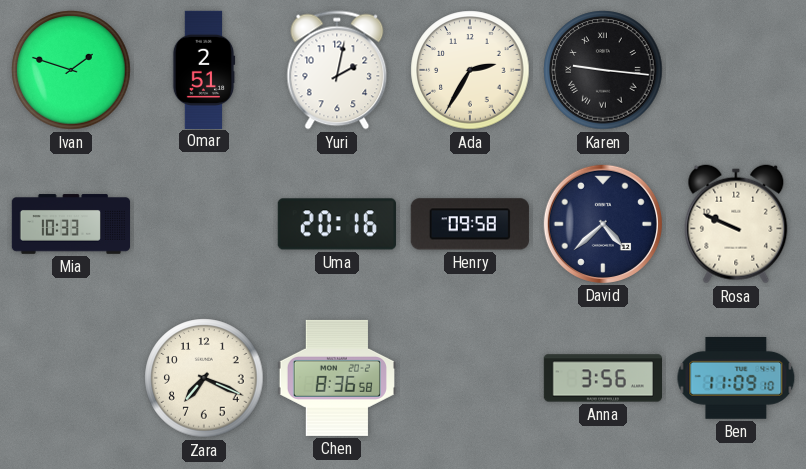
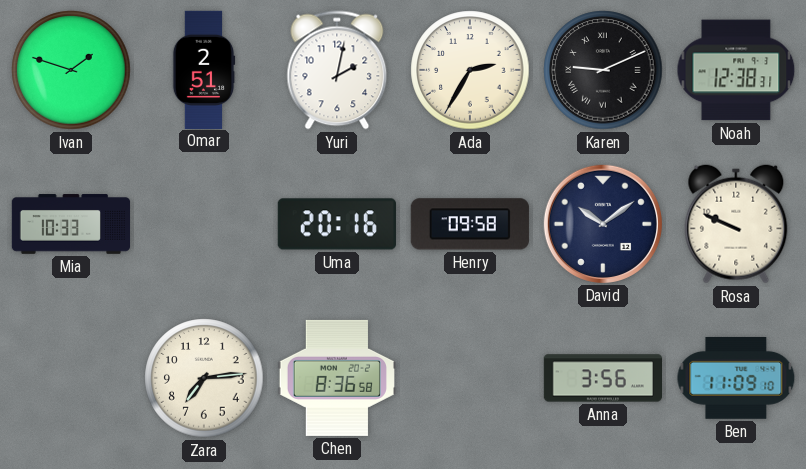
Karen: 9:16 -> 9:11 (603, 70)
Noah: none -> 12:38 (736, 70)
David: 4:38 -> 10:09 (603, 224)
Zara: 7:19 -> 7:14 (204, 378)
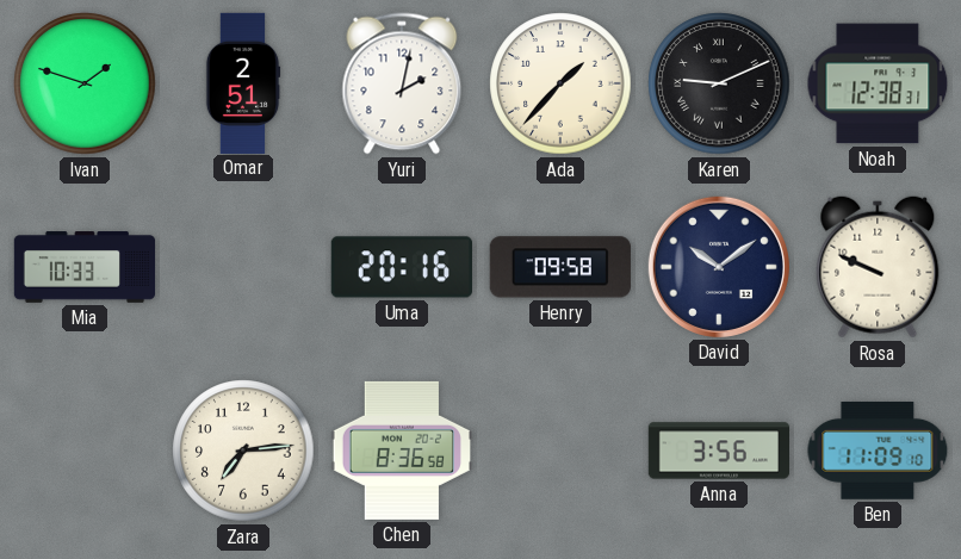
Ada: 2:35 -> 1:37 (560, 83)
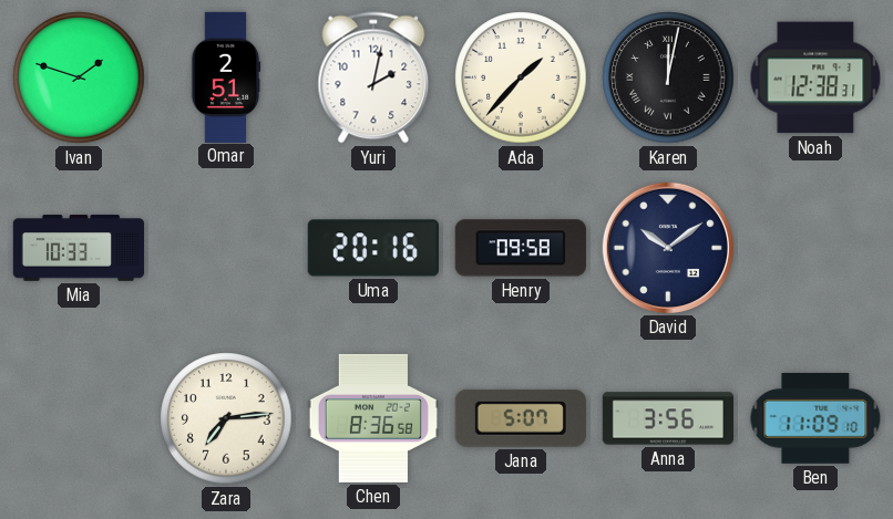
Karen: 9:11 -> 12:02 (668, 77)
Rosa: 9:49 -> none (878, 267)
Jana: none -> 5:07 (521, 418)
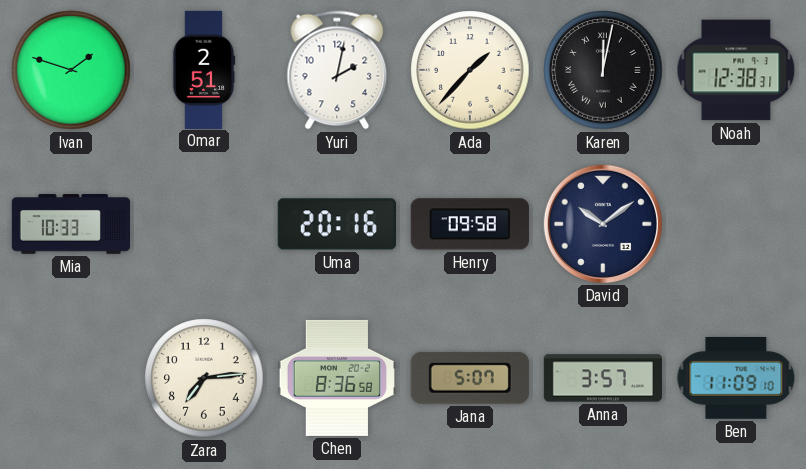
Anna: 3:56 -> 3:57 (603, 378)
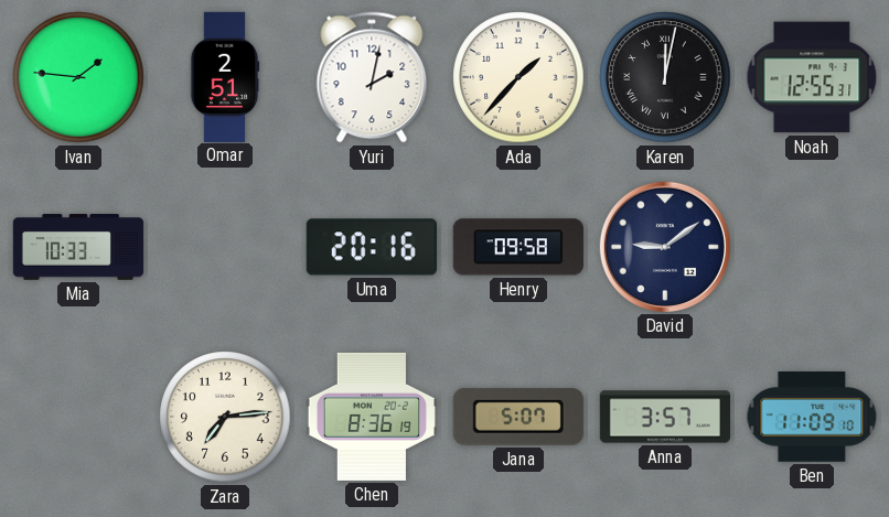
Ivan: 1:48 -> 1:46 (78, 77)
Noah: 12:38 -> 12:55 (812, 77)
David: 10:09 -> 9:09 (665, 247)
Chen: 8:36:58 -> 8:36:19 (371, 417)
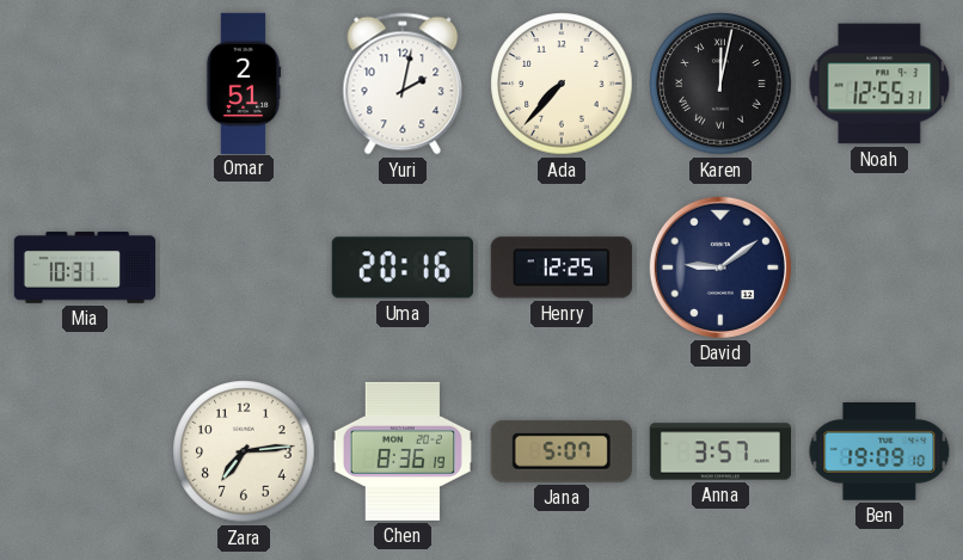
Ivan: 1:46 -> none (78, 77)
Ada: 1:37 -> 7:37 (562, 84)
Mia: 10:33 -> 10:31 (85, 267)
Henry: 09:58 -> 12:25 (562, 267)
Ben: 11:09 -> 19:09 (879, 451)
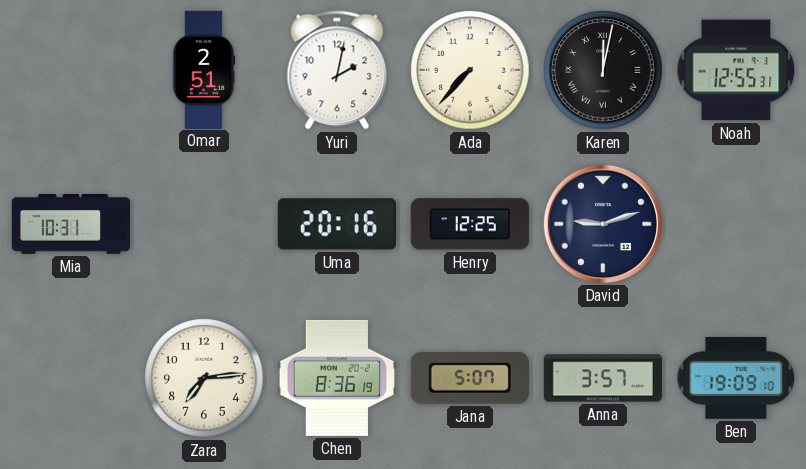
David: 9:09 -> 9:12 (603, 224)
